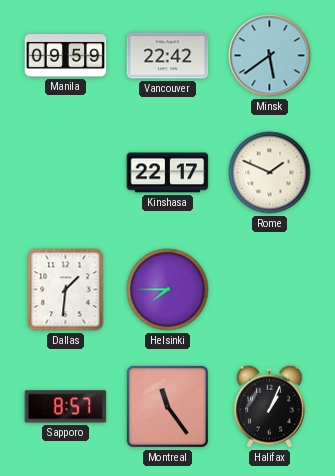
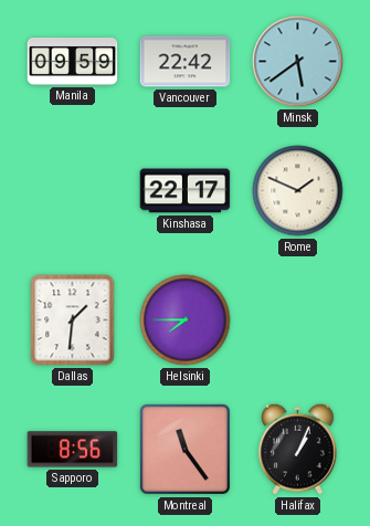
Sapporo: 8:57 -> 8:56 (73, 450)
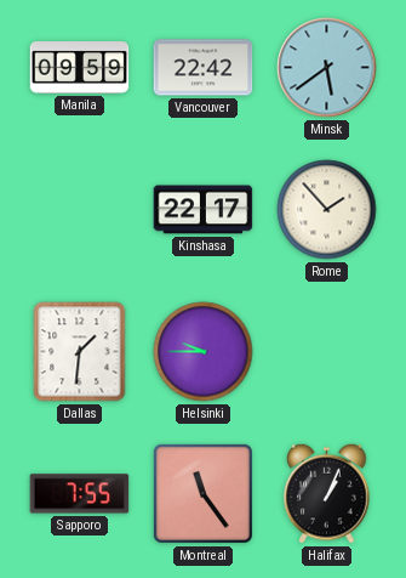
Rome: 1:49 -> 1:53 (327, 210)
Helsinki: 7:45 -> 9:45 (204, 352)
Sapporo: 8:56 -> 7:55 (80, 494)
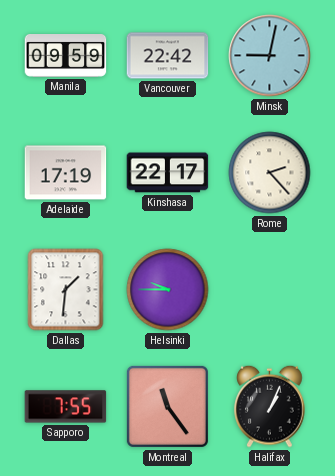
Minsk: 5:39 -> 9:02 (270, 56)
Adelaide: none -> 17:19 (66, 173)
Rome: 1:53 -> 2:23 (270, 173)
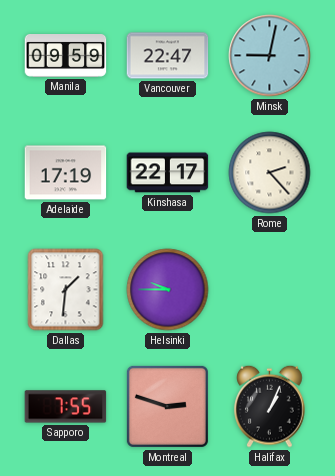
Vancouver: 22:42 -> 22:47 (168, 56)
Montreal: 11:24 -> 2:48 (167, 406)
